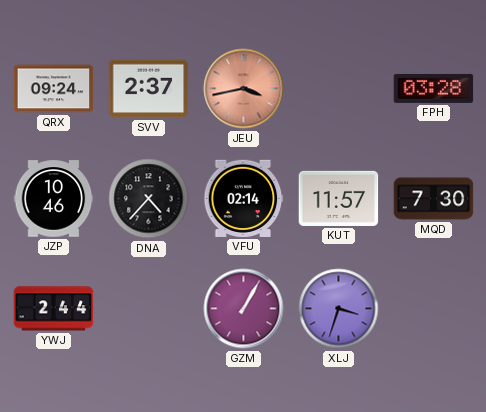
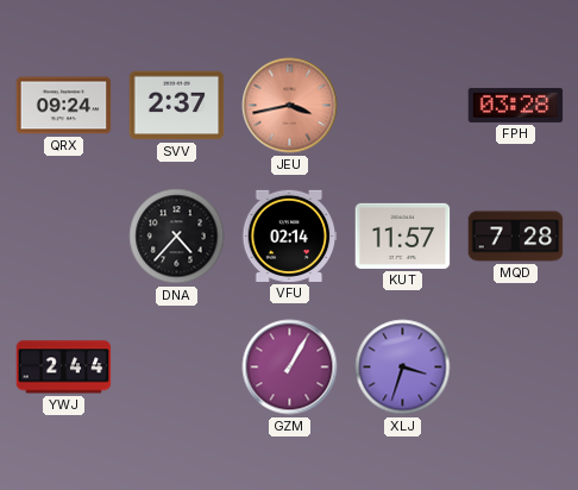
JZP: 10:46 -> none (54, 199)
MQD: 7:30 -> 7:28 (516, 237)
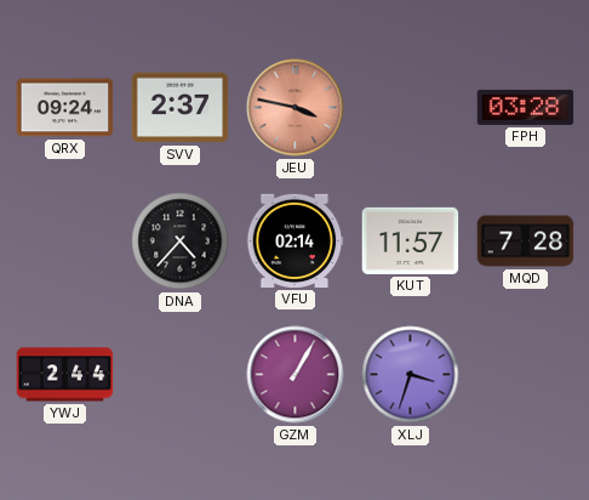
JEU: 3:43 -> 3:47 (296, 108)
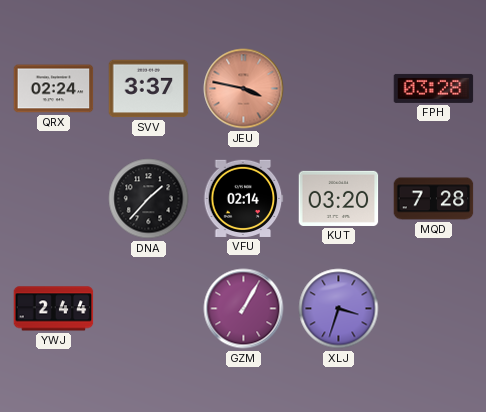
QRX: 09:24 -> 02:24 (54, 89)
SVV: 2:37 -> 3:37 (149, 89)
DNA: 4:37 -> 1:37 (149, 199)
KUT: 11:57 -> 03:20 (339, 198)
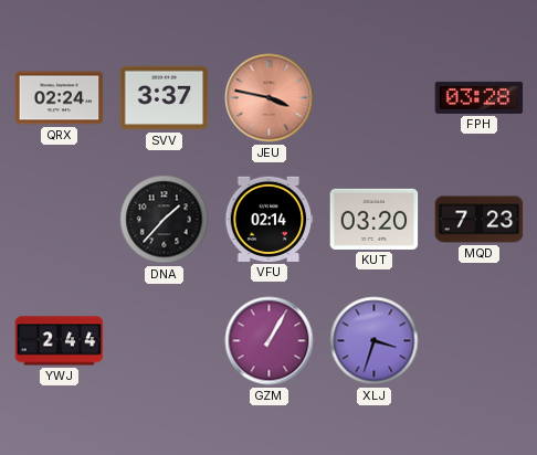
MQD: 7:28 -> 7:23 (480, 220)
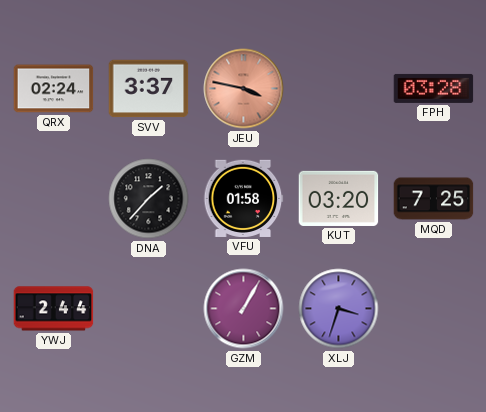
VFU: 02:14 -> 01:58 (244, 198)
MQD: 7:23 -> 7:25 (434, 199)
